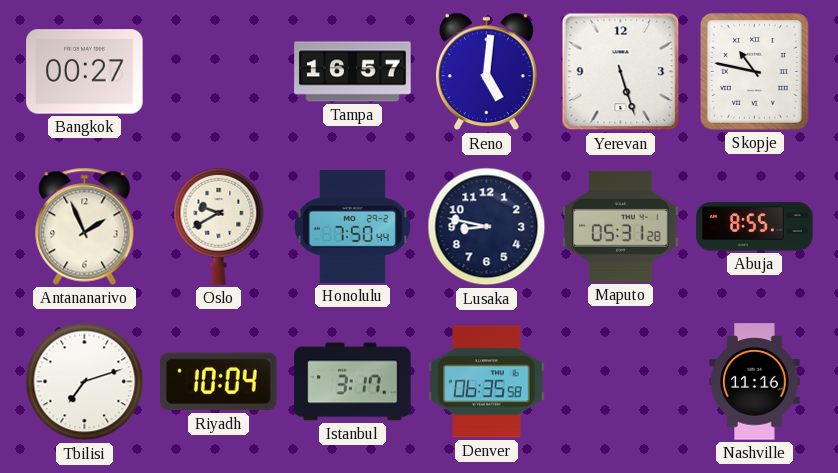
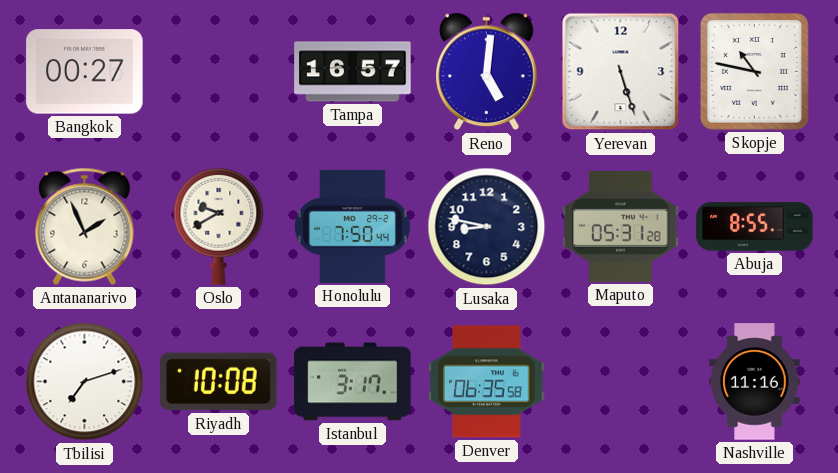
Riyadh: 10:04 -> 10:08 (219, 382)
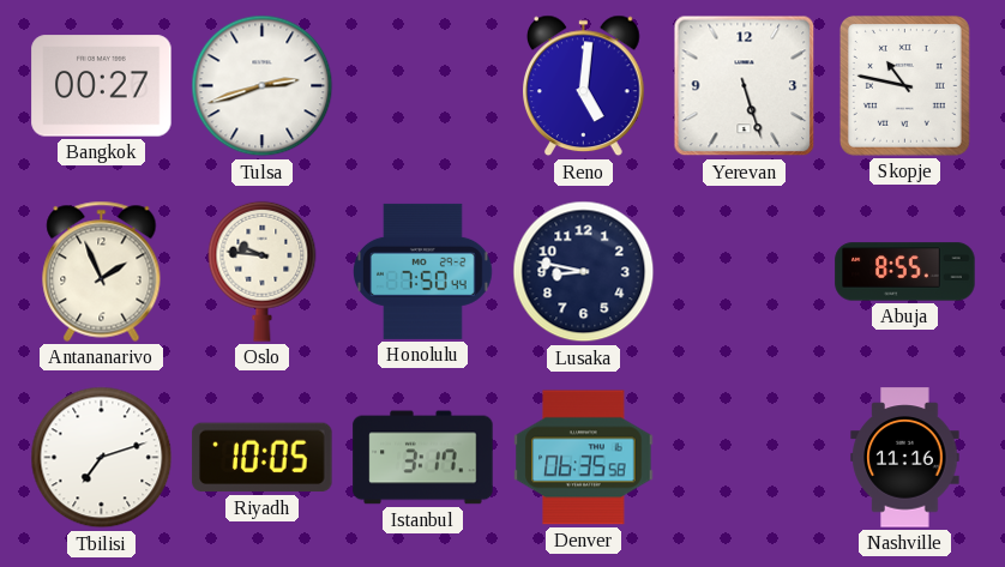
Tulsa: none -> 2:42 (263, 86)
Tampa: 16:57 -> none (353, 72)
Oslo: 9:40 -> 9:46 (263, 271)
Maputo: 05:31 -> none (621, 226)
Riyadh: 10:08 -> 10:05 (263, 458)
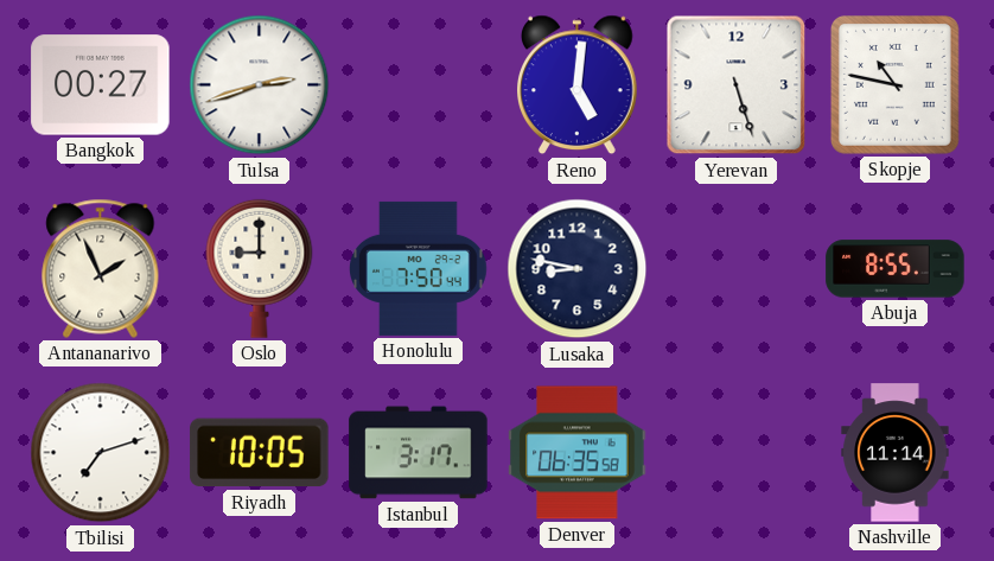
Oslo: 9:46 -> 9:00 (260, 268)
Nashville: 11:16 -> 11:14 (896, 453)
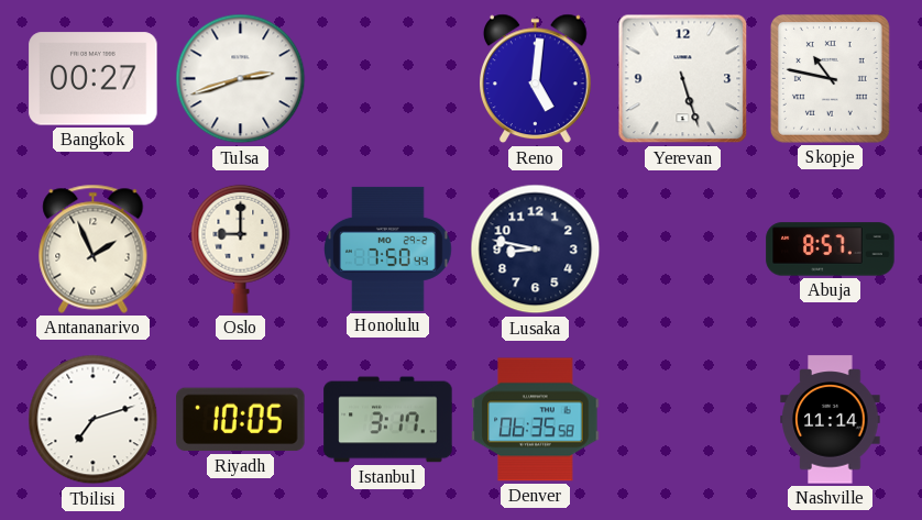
Abuja: 8:55 -> 8:57 (831, 250)
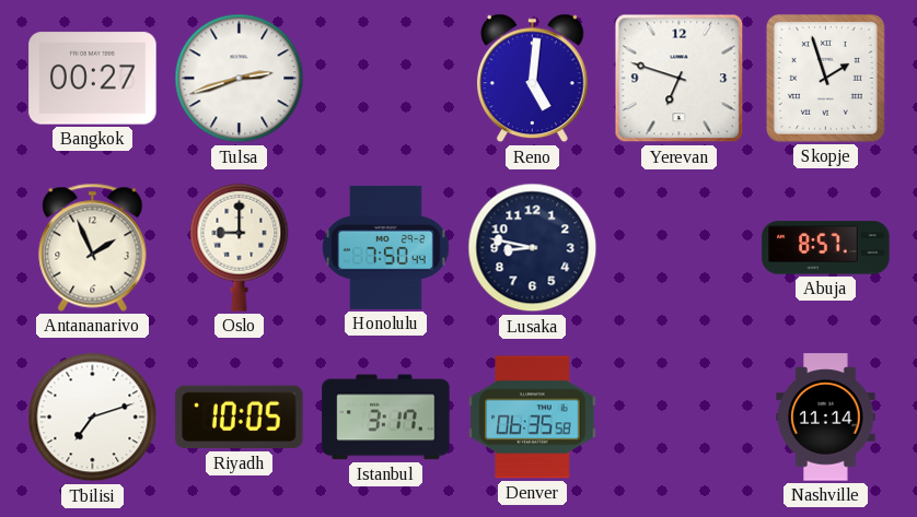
Yerevan: 5:27 -> 6:48 (680, 79)
Skopje: 10:47 -> 1:57 (825, 78)
